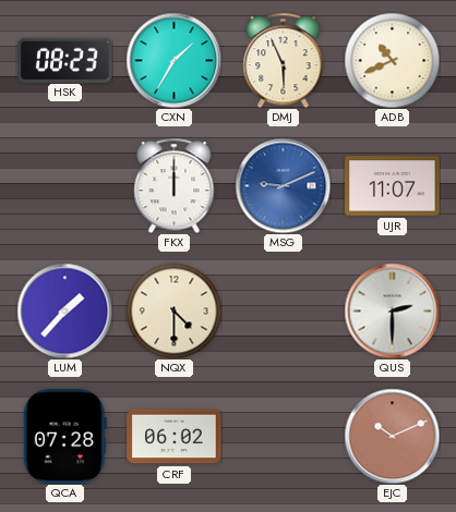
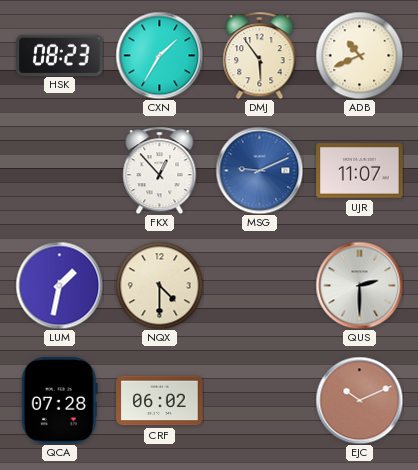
DMJ: 5:56 -> 5:54 (260, 55)
FKX: 12:00 -> 12:53 (160, 170)
LUM: 1:37 -> 1:32 (59, 285)
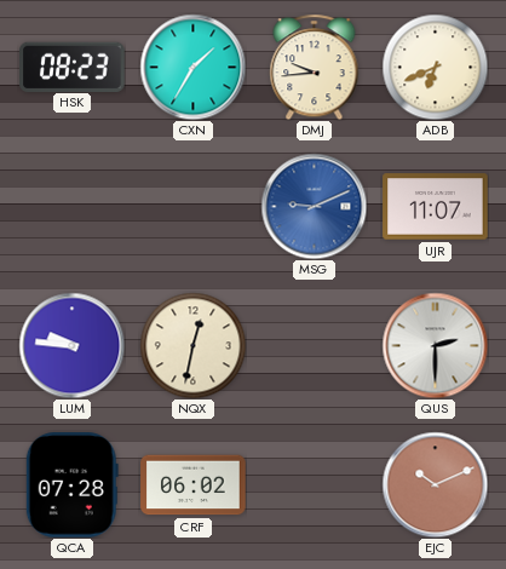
DMJ: 5:54 -> 9:44 (315, 67)
ADB: 10:41 -> 6:41 (435, 67)
FKX: 12:53 -> none (160, 170)
LUM: 1:32 -> 9:46 (71, 345)
NQX: 4:30 -> 12:32 (192, 345)
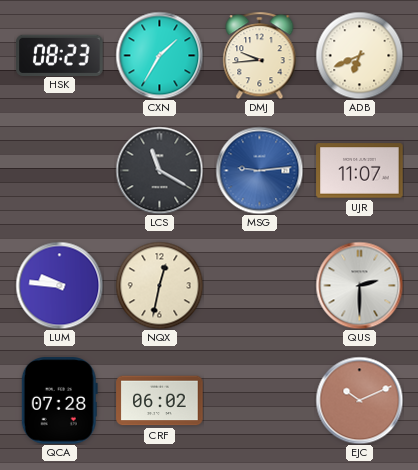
LCS: none -> 11:20 (159, 170)
MSG: 9:11 -> 9:14 (259, 170)
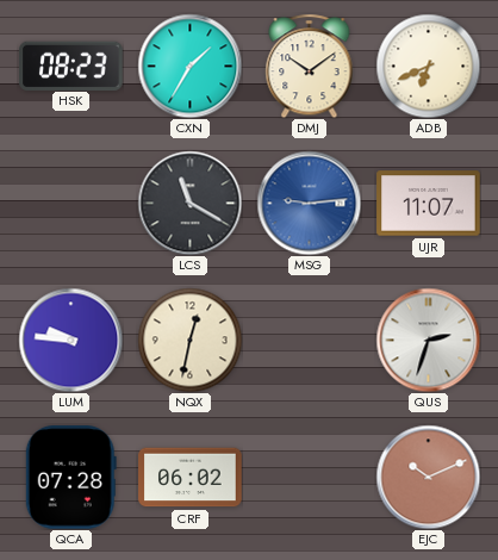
DMJ: 9:44 -> 10:09 (310, 66)
QUS: 2:30 -> 2:33 (428, 340)
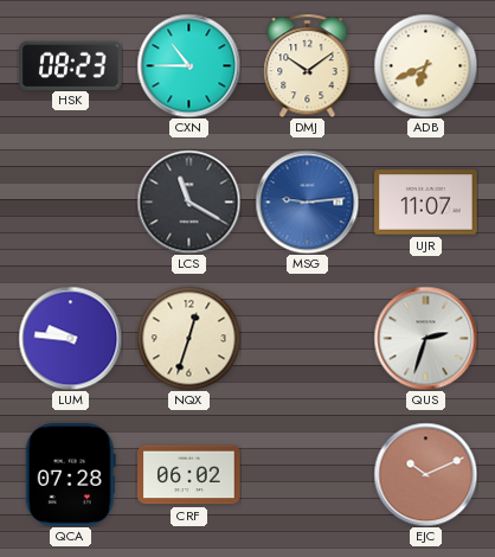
CXN: 1:35 -> 10:45 (188, 65)
NQX: 12:32 -> 12:33 (188, 338)
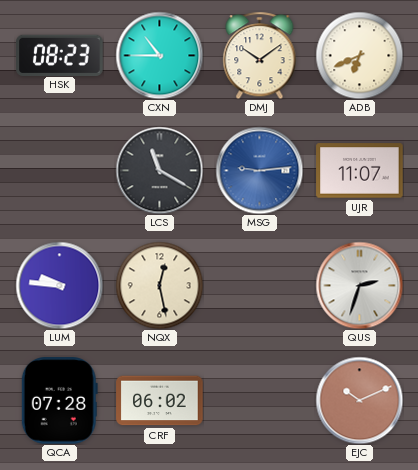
NQX: 12:33 -> 12:28 (159, 285)
